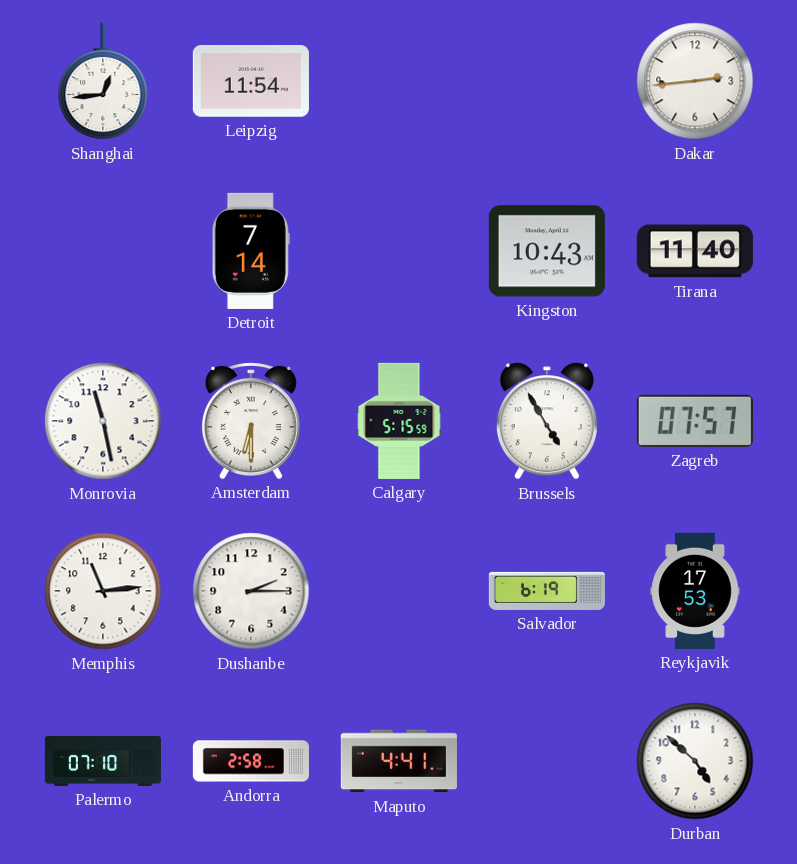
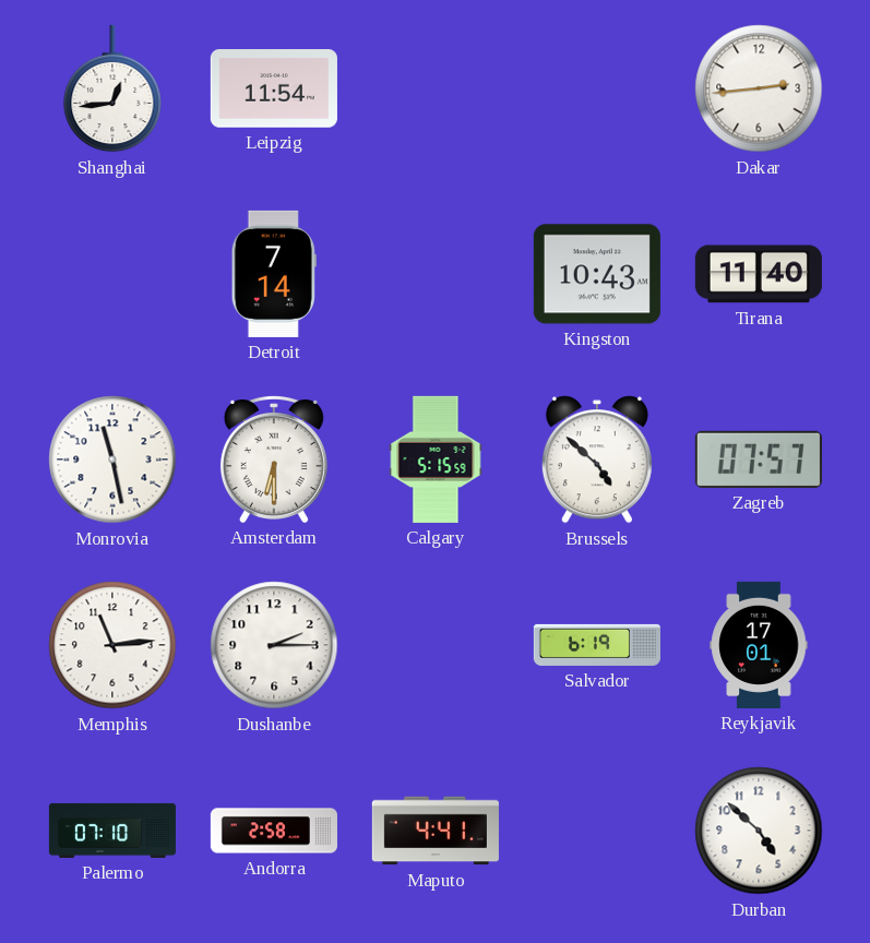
Brussels: 4:55 -> 4:52 (597, 459)
Reykjavik: 17:53 -> 17:01 (759, 645)
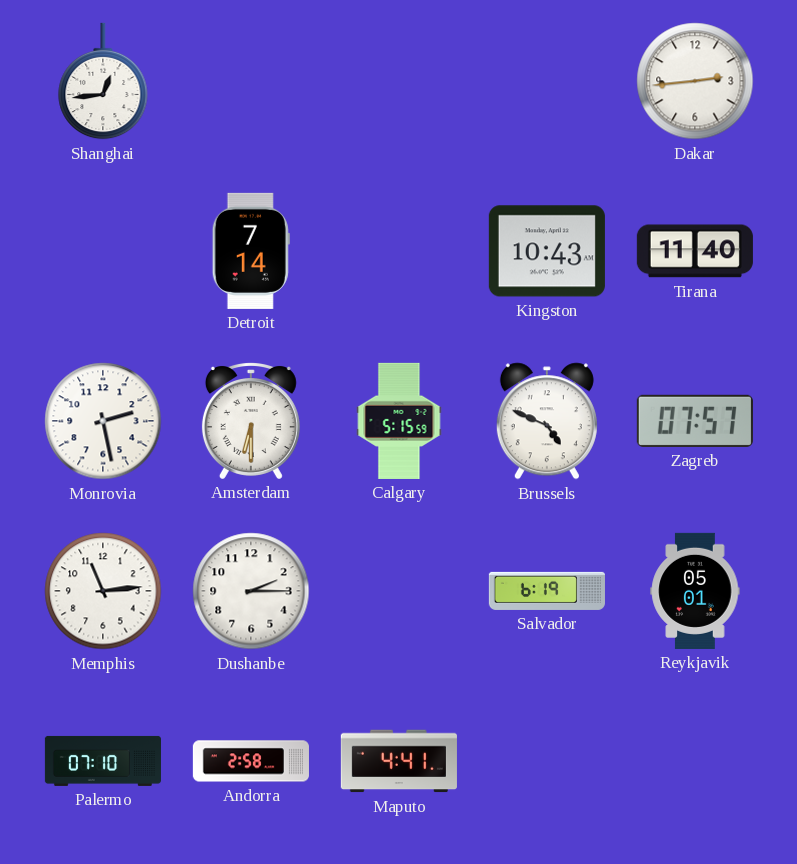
Leipzig: 11:54 -> none (274, 89)
Monrovia: 11:28 -> 2:28 (103, 421)
Brussels: 4:52 -> 4:49 (547, 421)
Reykjavik: 17:01 -> 05:01 (695, 591)
Durban: 4:52 -> none (759, 831)
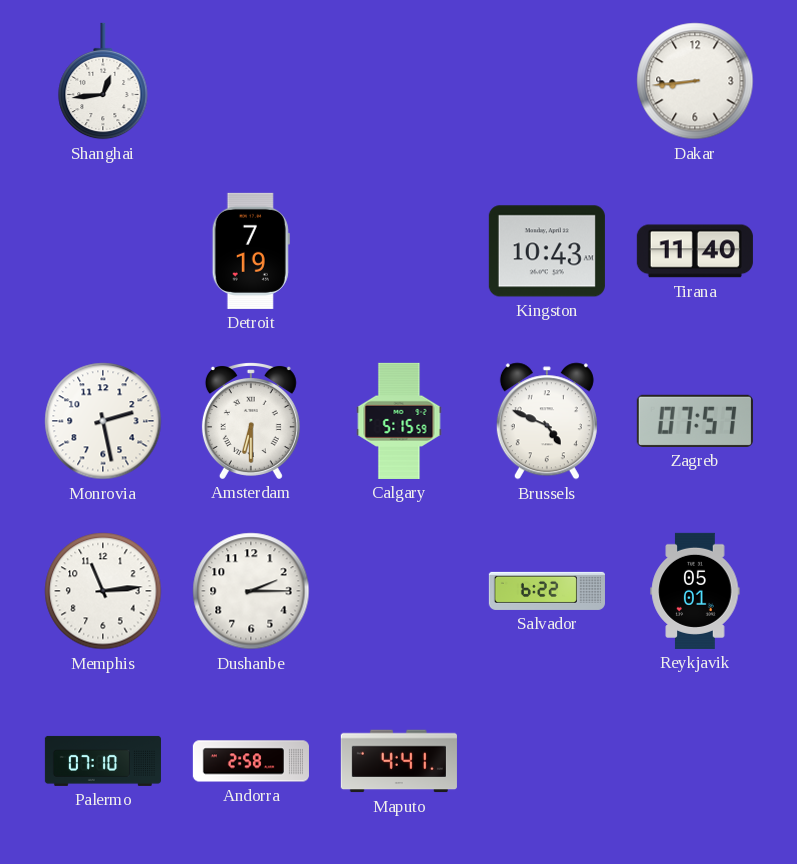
Dakar: 2:44 -> 8:44 (695, 81)
Detroit: 7:14 -> 7:19 (251, 251)
Salvador: 6:19 -> 6:22 (547, 591)
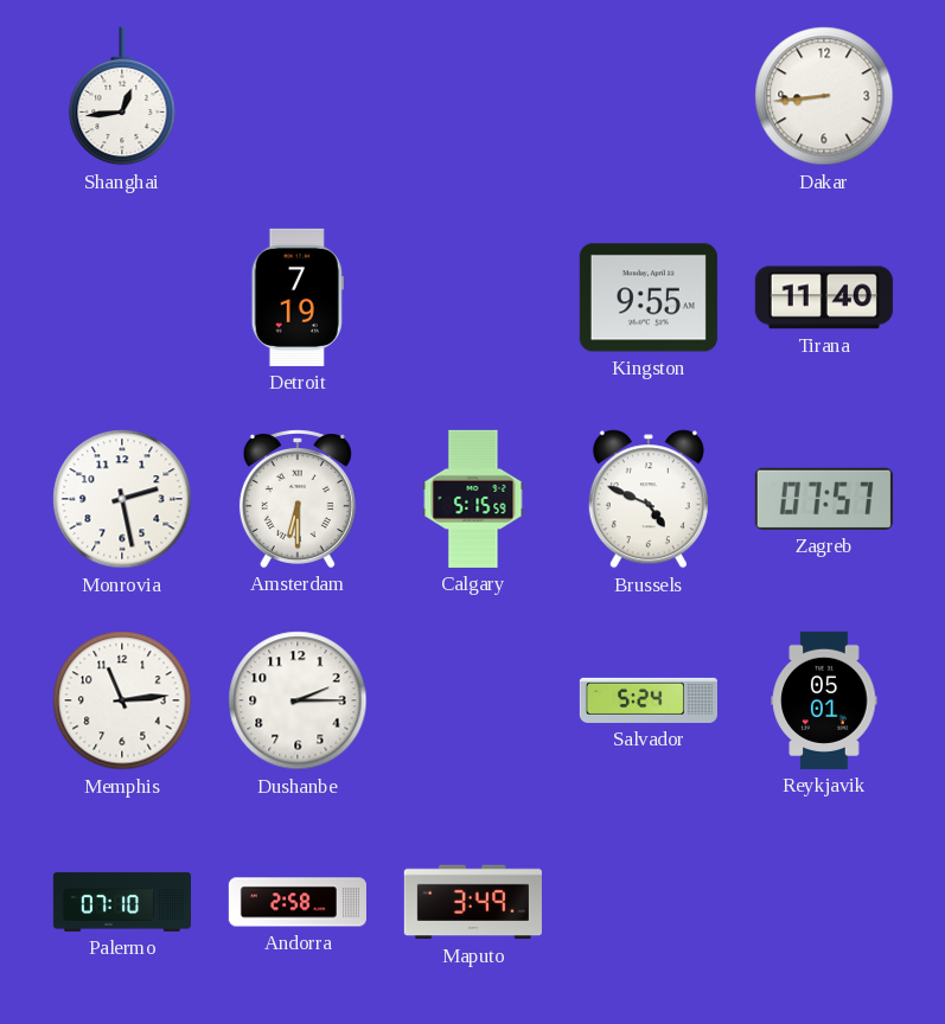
Kingston: 10:43 -> 9:55 (649, 297)
Salvador: 6:22 -> 5:24 (649, 700)
Maputo: 4:41 -> 3:49 (473, 902)
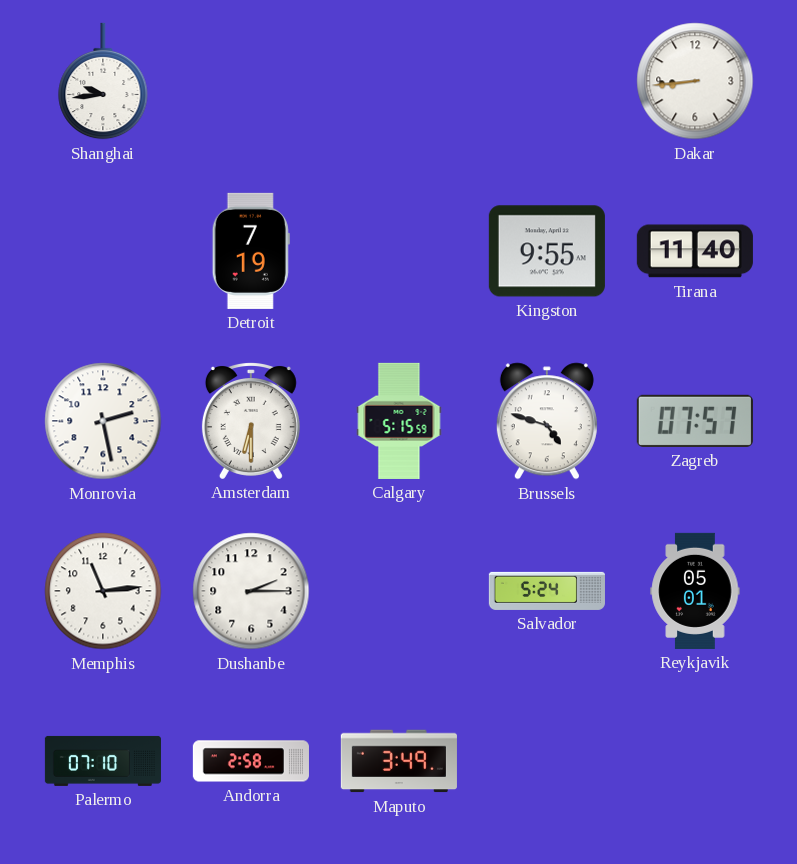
Shanghai: 12:44 -> 9:44 (103, 81)
Brussels: 4:49 -> 4:48 (547, 421)
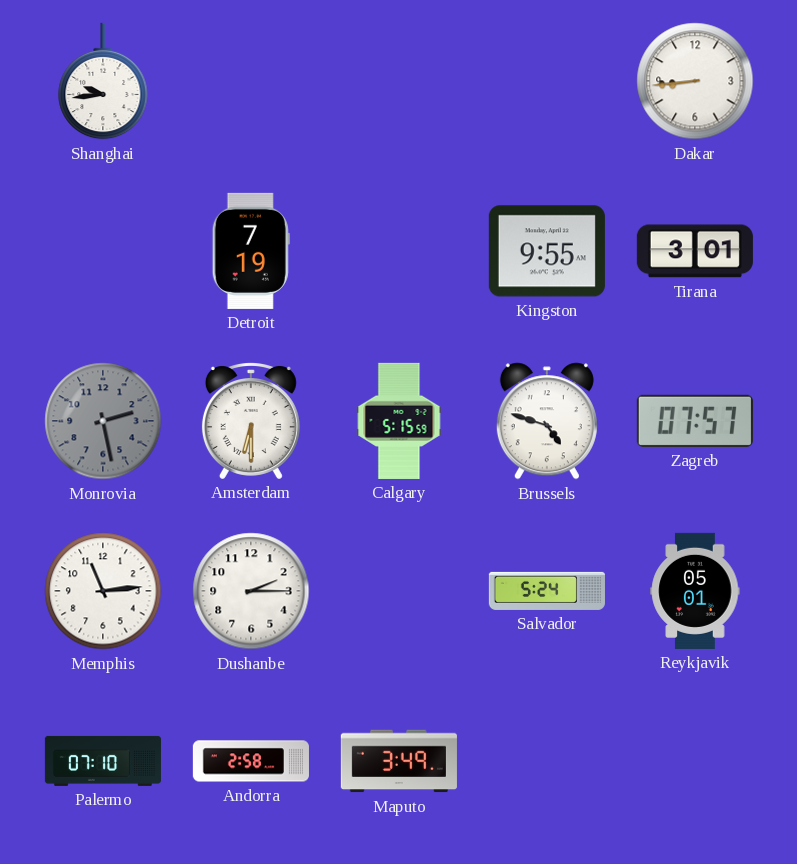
Tirana: 11:40 -> 3:01 (695, 251)
Monrovia dial: white -> grey (103, 421)
